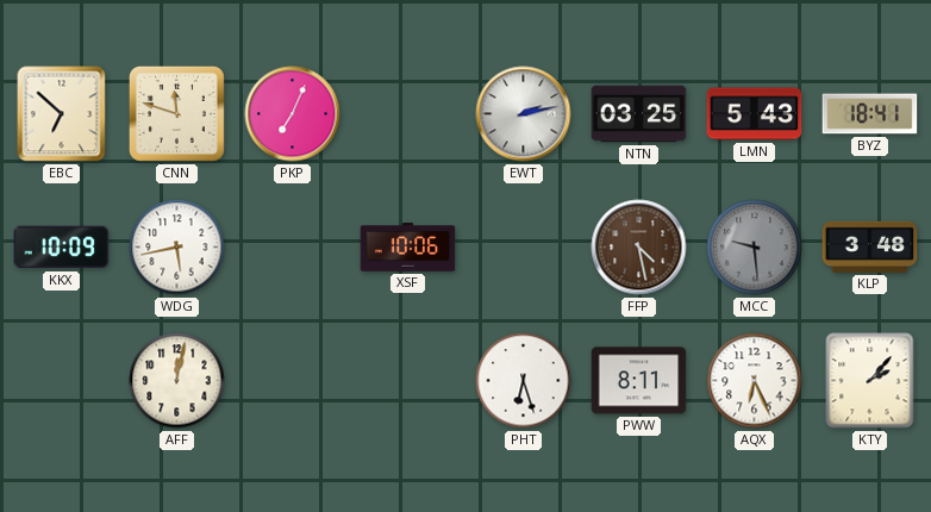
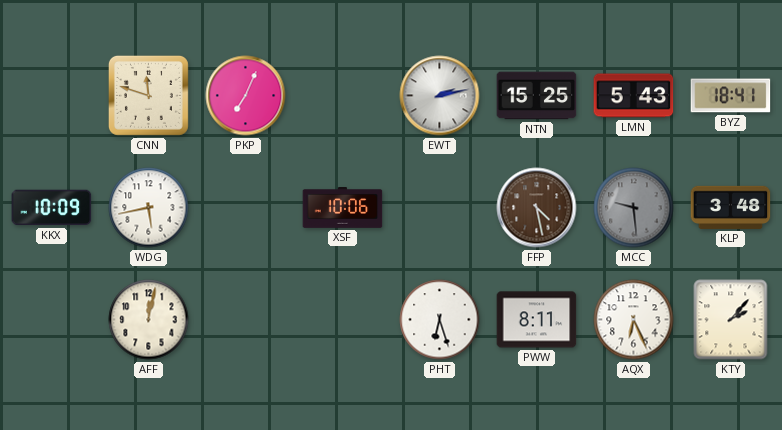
EBC: 6:52 -> none (62, 114)
NTN: 03:25 -> 15:25 (537, 96)
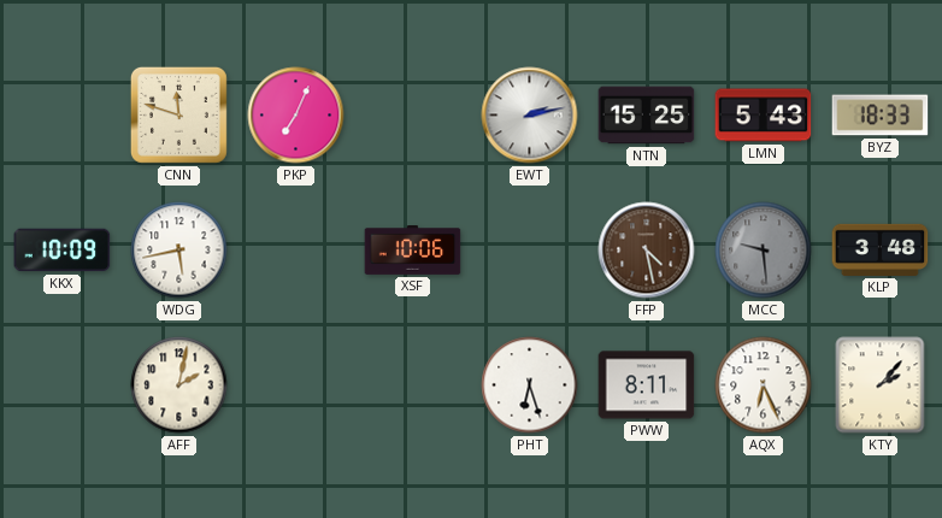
BYZ: 18:41 -> 18:33 (881, 116)
AFF: 12:02 -> 2:02 (179, 385)
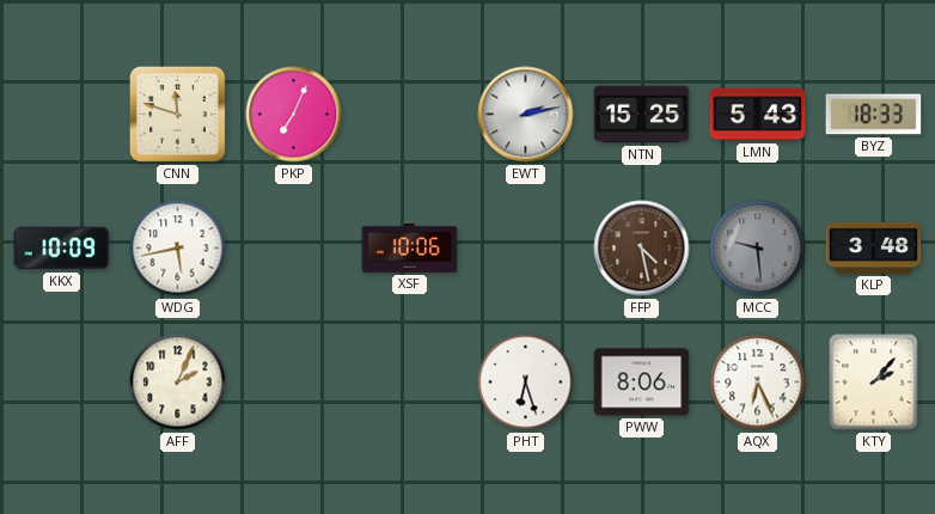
AFF: 2:02 -> 2:04 (178, 383)
PWW: 8:11 -> 8:06 (642, 383)
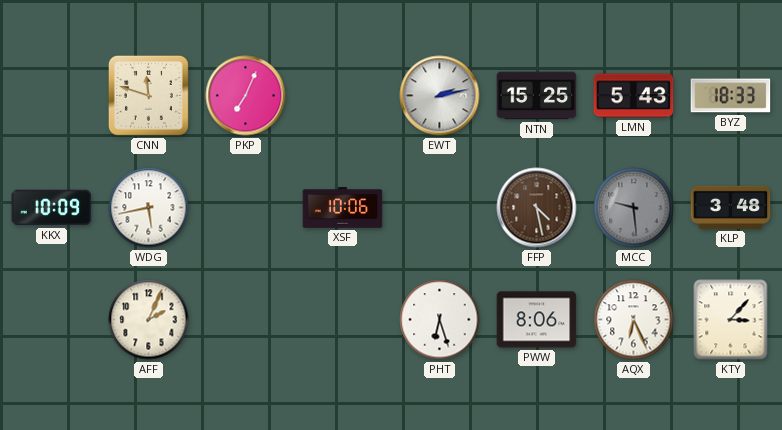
KTY: 2:07 -> 3:07 (731, 320)
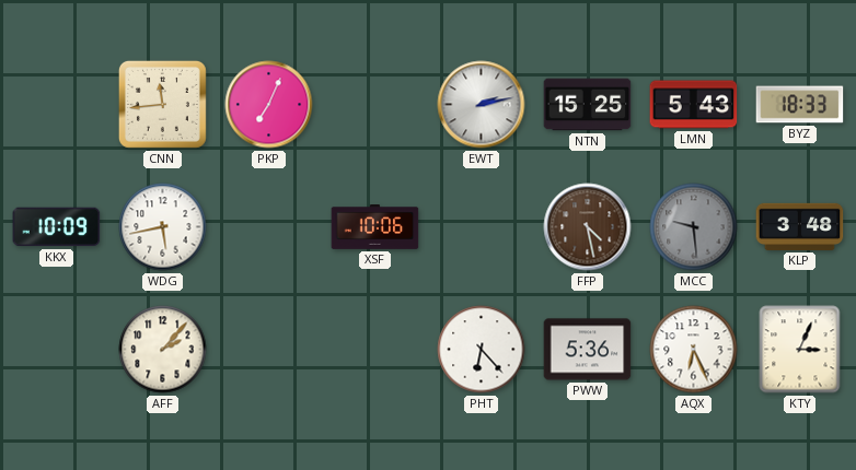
CNN: 11:48 -> 11:44 (162, 104)
AFF: 2:04 -> 2:07 (163, 350)
PHT: 6:27 -> 6:23 (482, 350)
PWW: 8:06 -> 5:36 (588, 350)
KTY: 3:07 -> 3:04 (800, 350)
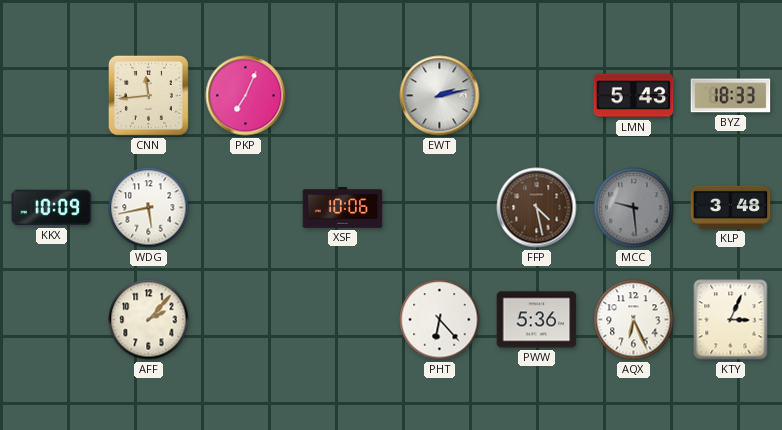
NTN: 15:25 -> none (588, 105)
